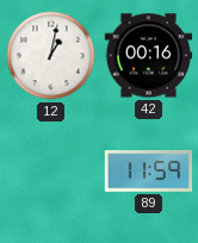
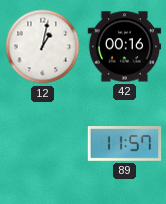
89: 11:59 -> 11:57 (125, 144)
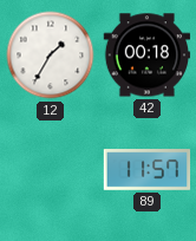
12: 1:02 -> 1:35 (51, 56)
42: 00:16 -> 00:18 (148, 56)
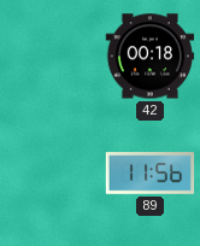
12: 1:35 -> none (51, 56)
89: 11:57 -> 11:56 (151, 174)
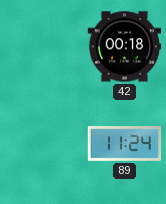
89: 11:56 -> 11:24 (125, 144)
